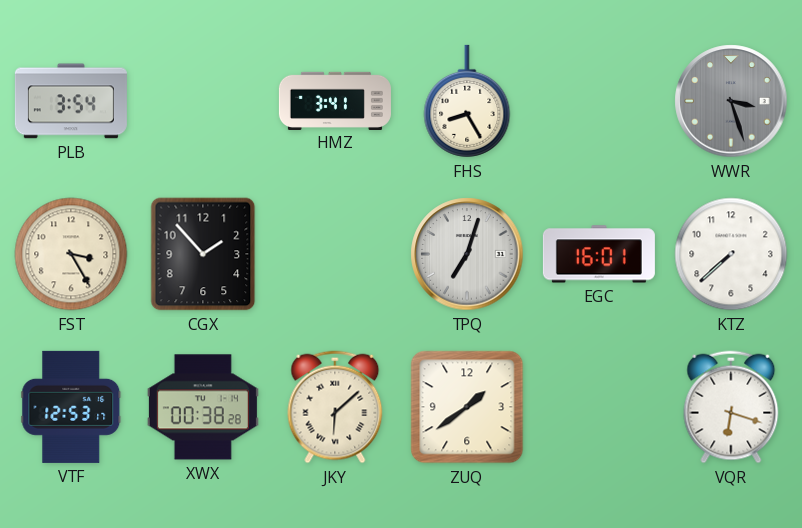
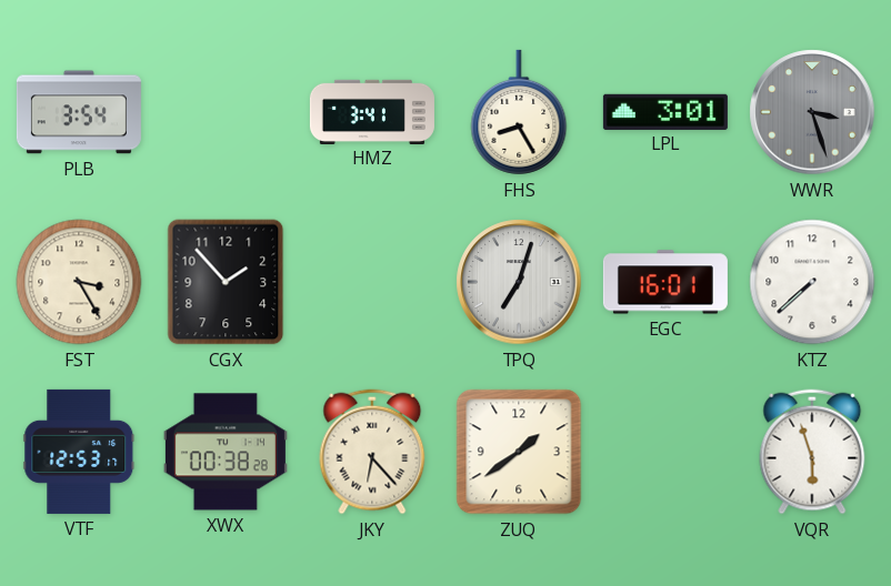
LPL: none -> 3:01 (665, 111)
JKY: 6:08 -> 6:23 (372, 452)
VQR: 6:18 -> 5:57 (812, 452)
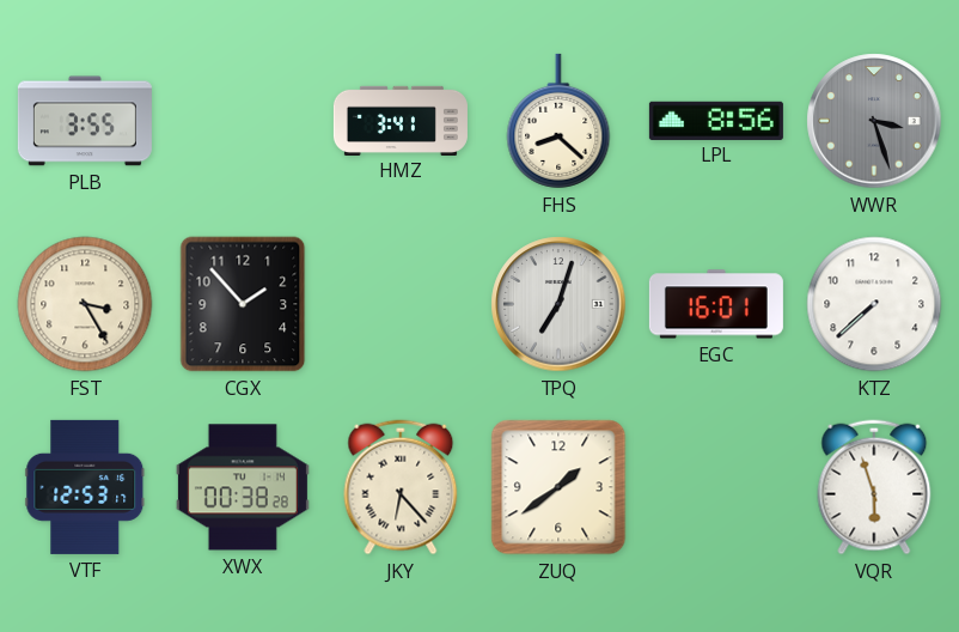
PLB: 3:54 -> 3:55 (85, 121)
FHS: 8:25 -> 8:22 (558, 121)
LPL: 3:01 -> 8:56 (716, 120)
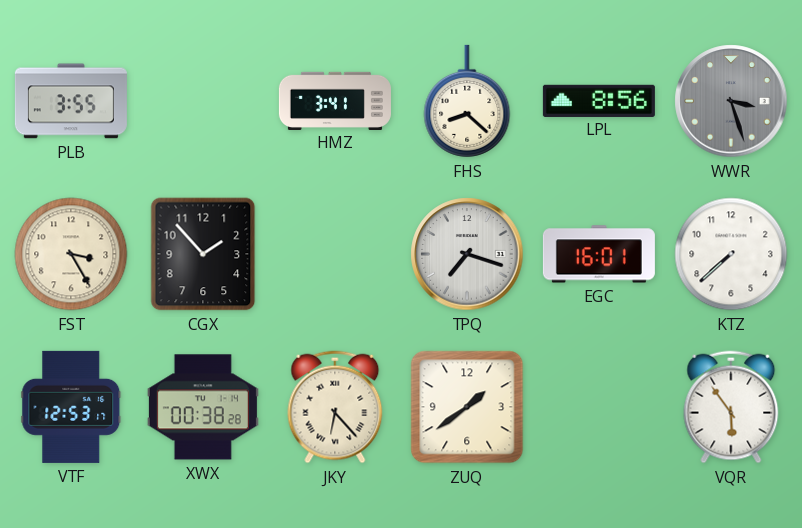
TPQ: 7:03 -> 7:18 (467, 254)
VQR: 5:57 -> 5:54 (731, 407)
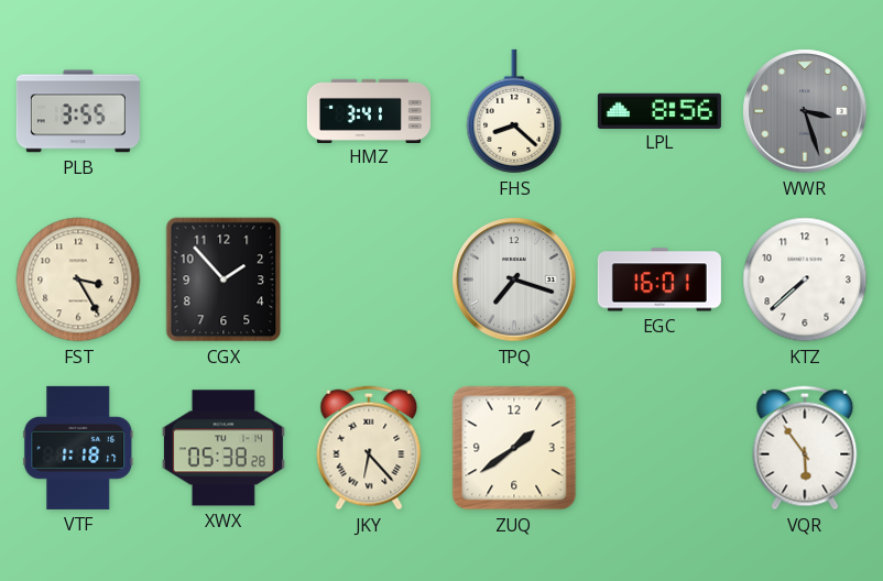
VTF: 12:53 -> 1:18 (78, 448)
XWX: 00:38 -> 05:38 (224, 448)
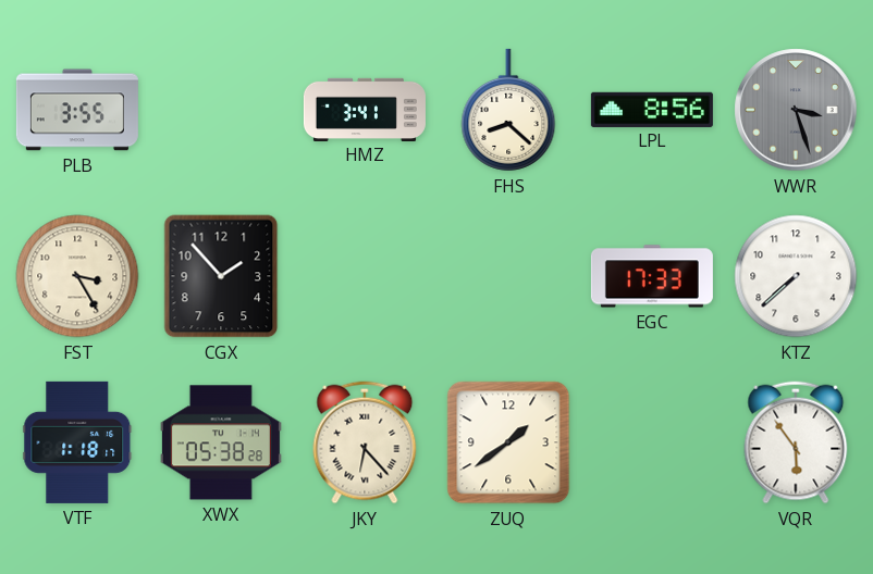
TPQ: 7:18 -> none (514, 279)
EGC: 16:01 -> 17:33 (652, 276)
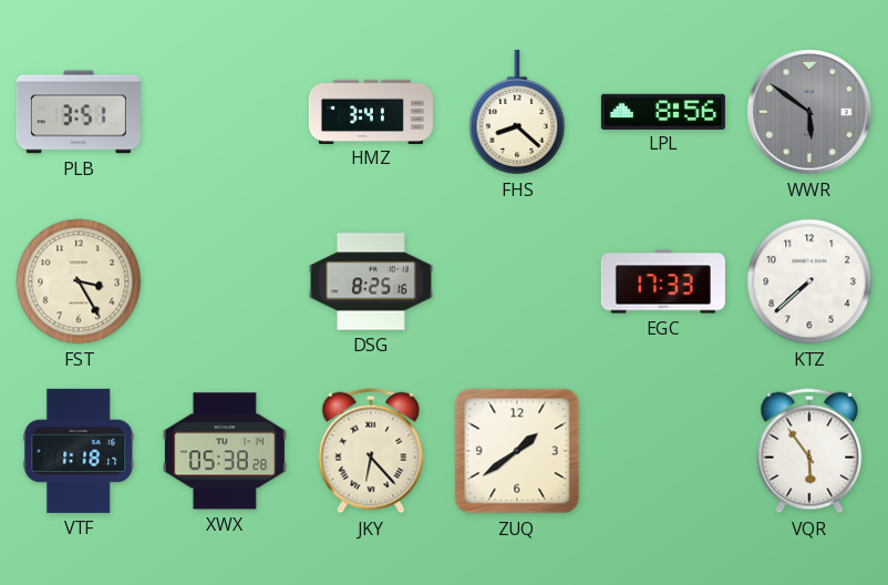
PLB: 3:55 -> 3:51 (79, 112)
WWR: 3:27 -> 5:51 (809, 112)
CGX: 1:53 -> none (221, 276)
DSG: none -> 8:25 (371, 281)
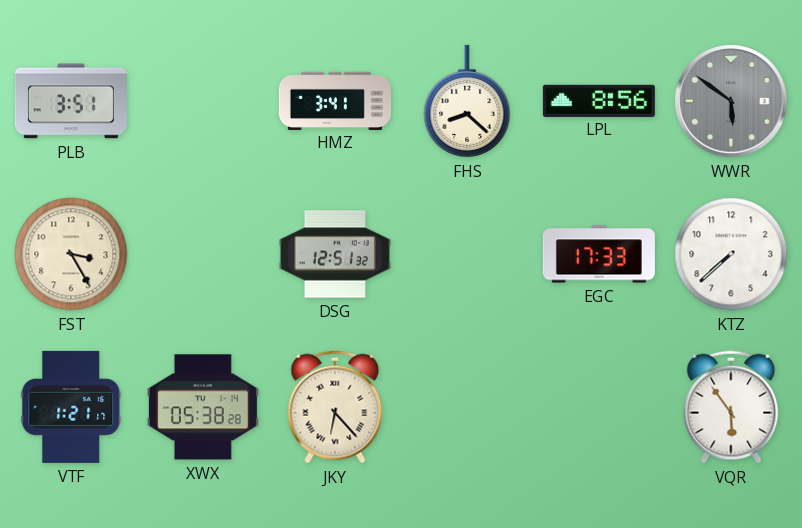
DSG: 8:25 -> 12:51 (335, 254)
VTF: 1:18 -> 1:21 (71, 407)
ZUQ: 1:39 -> none (517, 451)
